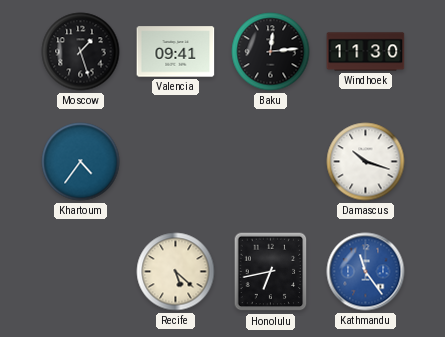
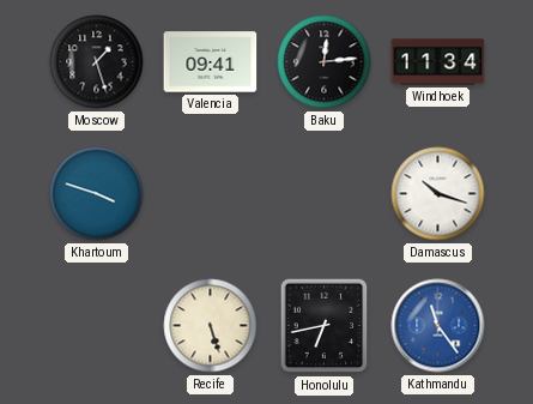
Windhoek: 11:30 -> 11:34 (438, 62)
Khartoum: 4:36 -> 3:48 (97, 194)
Recife: 5:22 -> 5:27 (211, 326)
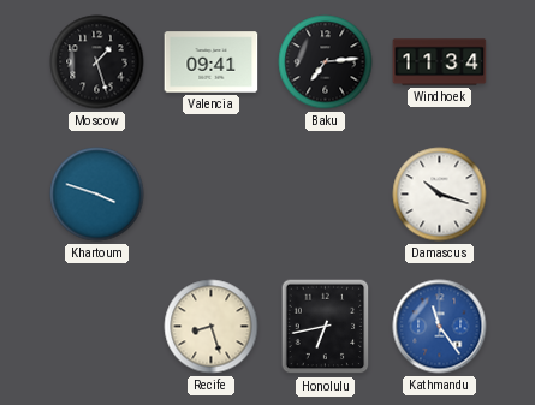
Baku: 12:14 -> 7:14 (326, 62)
Recife: 5:27 -> 8:27 (212, 327)
